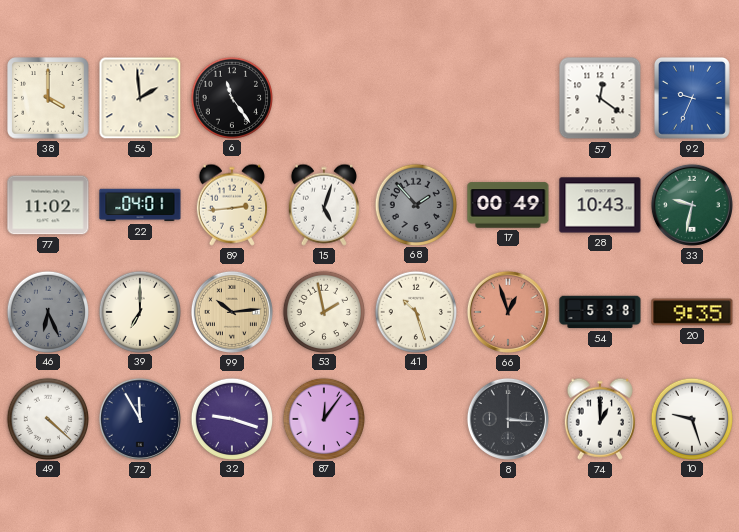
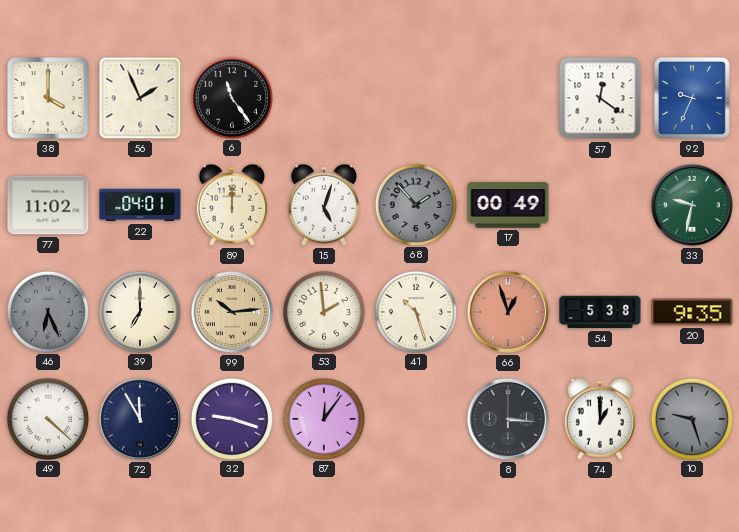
56: 1:59 -> 1:56 (140, 98)
89: 2:44 -> 12:00 (232, 205)
28: 10:43 -> none (600, 205)
53: 1:58 -> 1:59 (323, 311)
10 dial: white -> grey (691, 418)
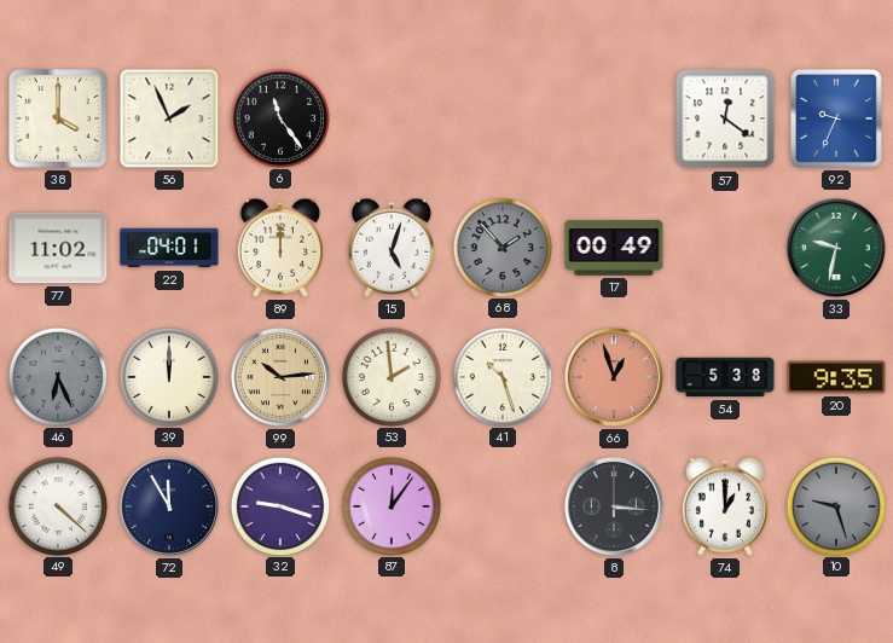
39: 7:00 -> 12:00 (168, 376)
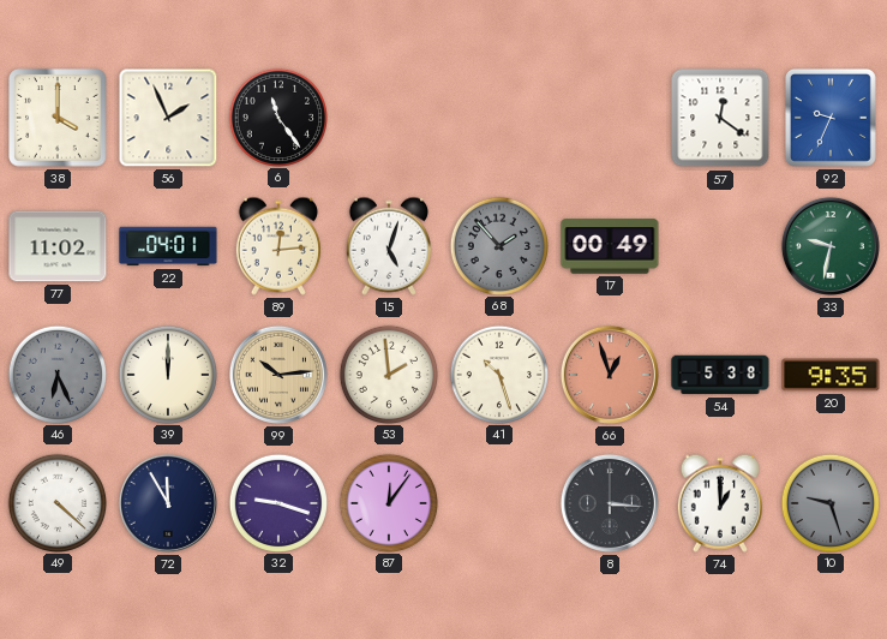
89: 12:00 -> 12:14 (278, 246)
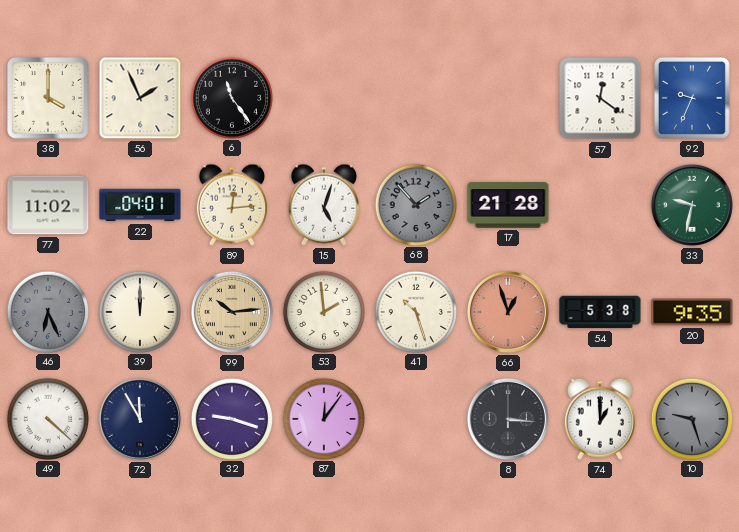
17: 00:49 -> 21:28 (508, 205)
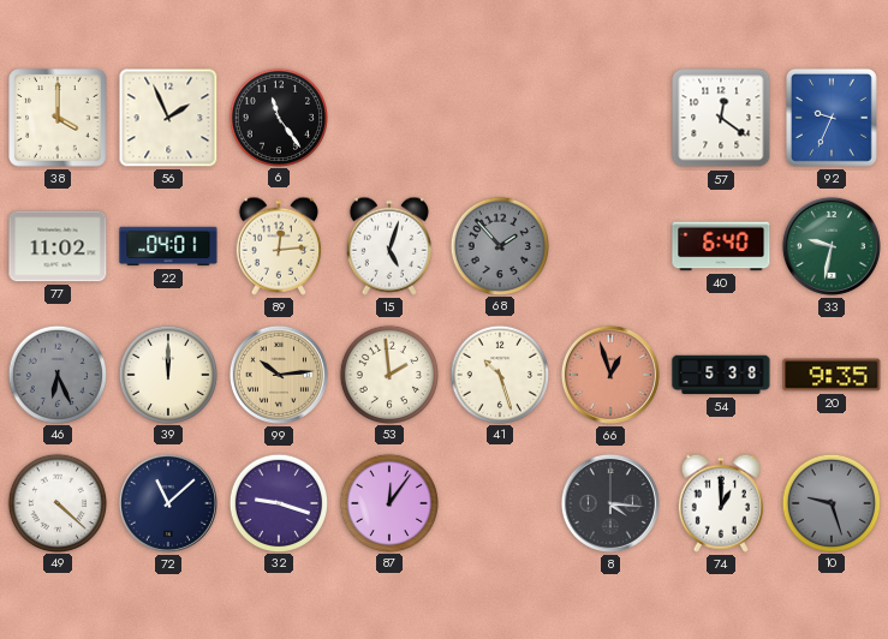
17: 21:28 -> none (508, 205)
40: none -> 6:40 (721, 246)
72: 11:55 -> 11:08 (168, 503)
8: 3:16 -> 4:16 (610, 503)
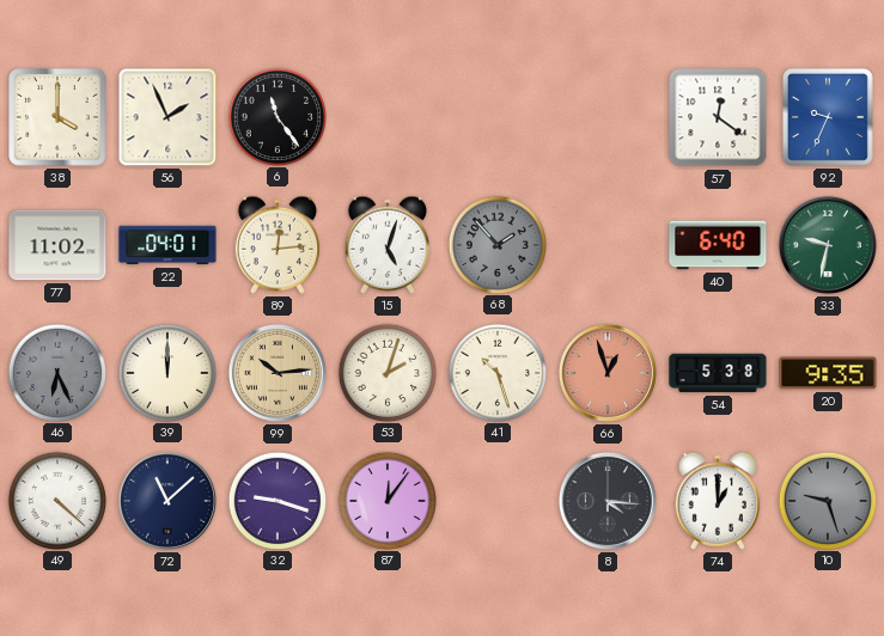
53: 1:59 -> 2:03 (386, 372)
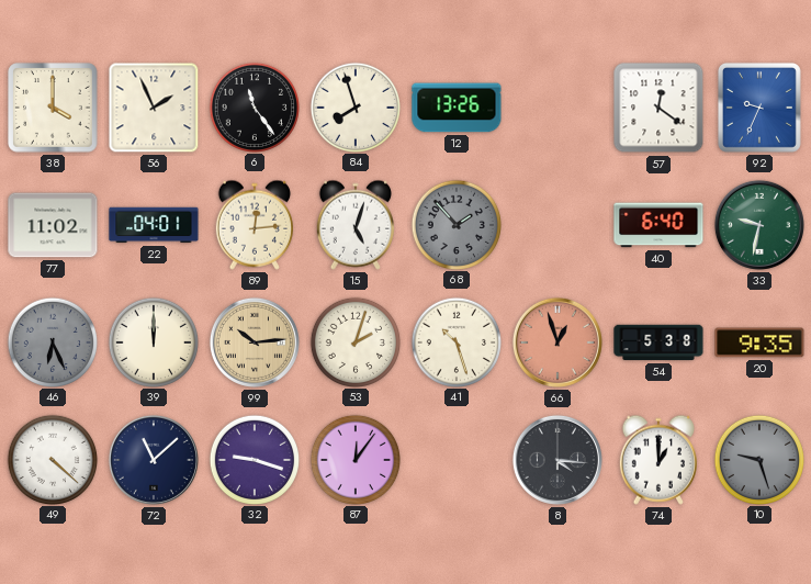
84: none -> 7:57 (354, 106)
12: none -> 13:26 (457, 108)
